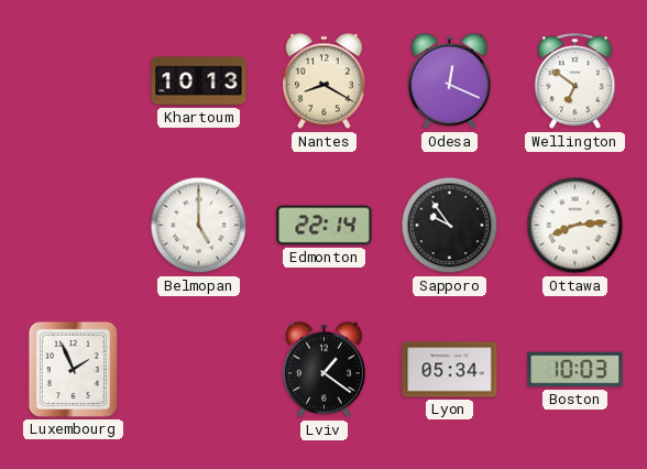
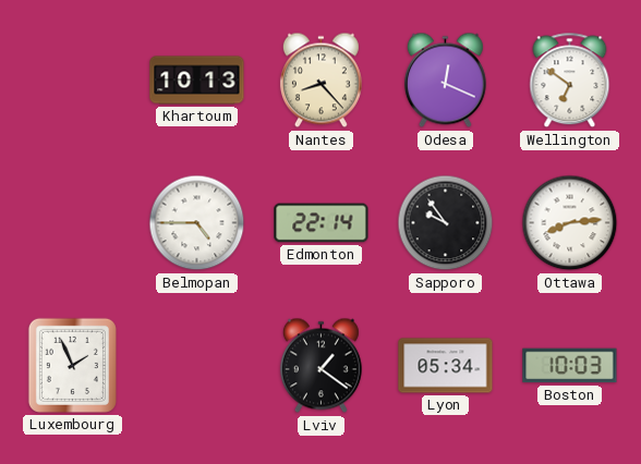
Nantes: 8:20 -> 8:23 (320, 81)
Belmopan: 5:00 -> 4:45 (197, 223)
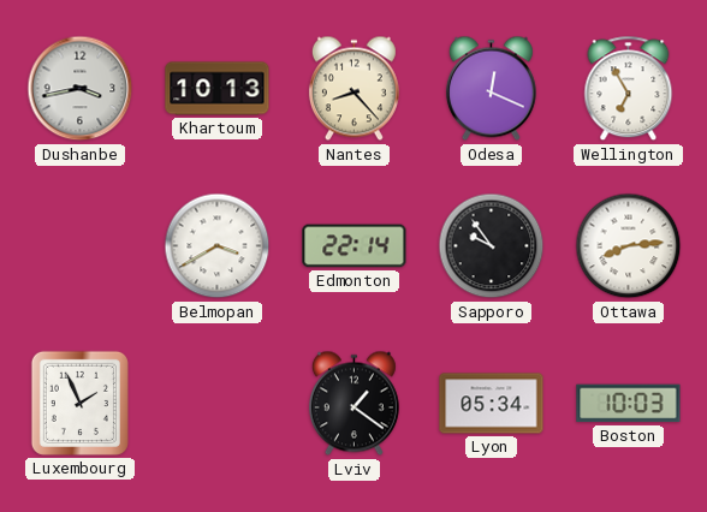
Dushanbe: none -> 3:43 (81, 89)
Wellington: 6:51 -> 6:55 (629, 89)
Belmopan: 4:45 -> 3:40 (218, 246)
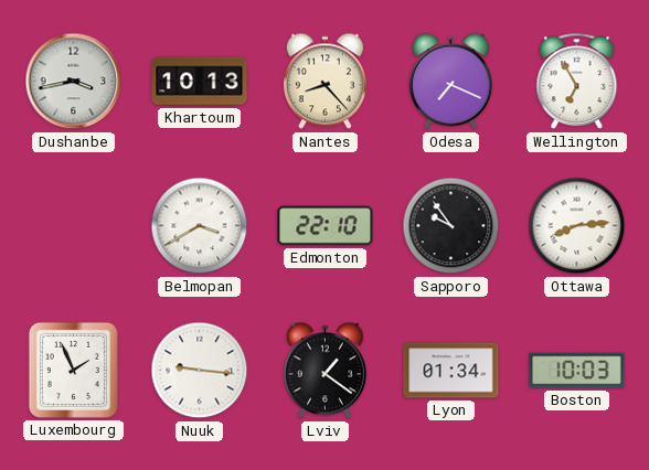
Odesa: 12:19 -> 7:19 (450, 82)
Edmonton: 22:14 -> 22:10 (326, 226)
Nuuk: none -> 9:16 (200, 371)
Lyon: 05:34 -> 01:34 (451, 371)
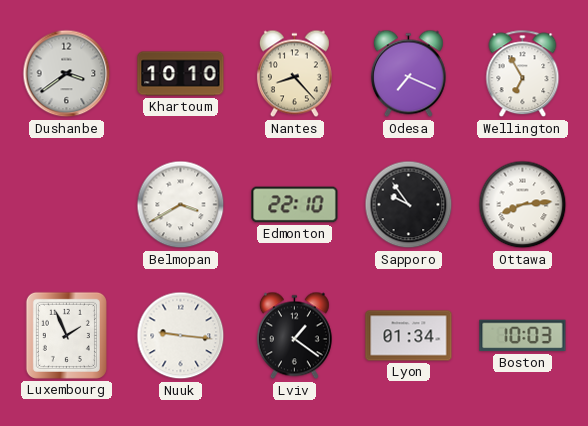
Dushanbe: 3:43 -> 3:39 (67, 74)
Khartoum: 10:13 -> 10:10 (181, 74)
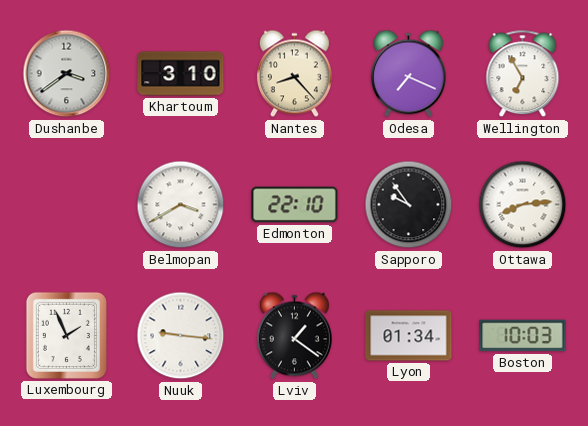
Khartoum: 10:10 -> 3:10 (181, 74)
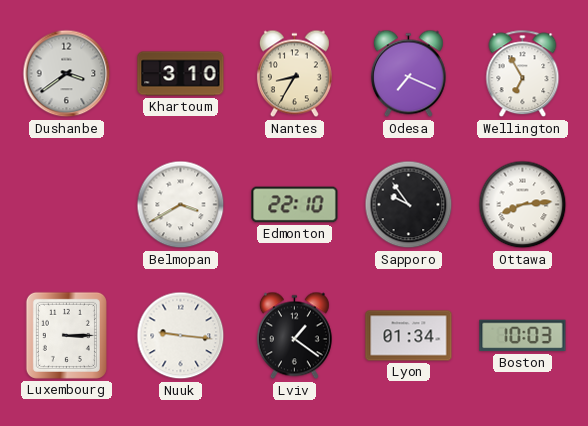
Nantes: 8:23 -> 8:35 (294, 74)
Luxembourg: 1:56 -> 3:15 (66, 335)
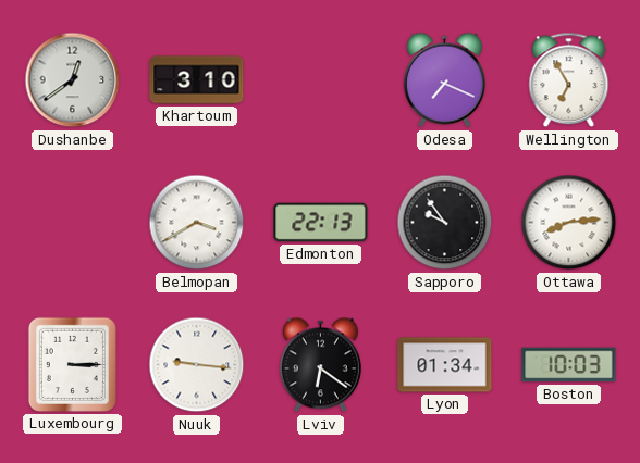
Dushanbe: 3:39 -> 12:39 (73, 80)
Nantes: 8:35 -> none (294, 74)
Edmonton: 22:10 -> 22:13 (321, 223)
Lviv: 1:21 -> 6:21 (320, 365)
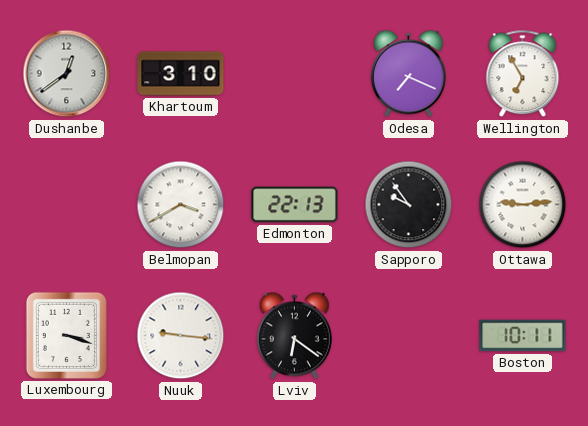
Ottawa: 8:14 -> 9:14 (523, 205)
Luxembourg: 3:15 -> 3:18 (66, 335)
Lyon: 01:34 -> none (445, 365)
Boston: 10:03 -> 10:11 (523, 336)
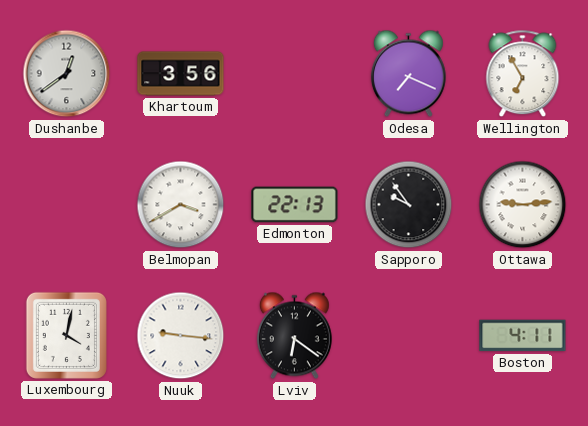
Khartoum: 3:10 -> 3:56 (181, 74)
Luxembourg: 3:18 -> 4:02 (66, 335)
Boston: 10:11 -> 4:11 (523, 336)
